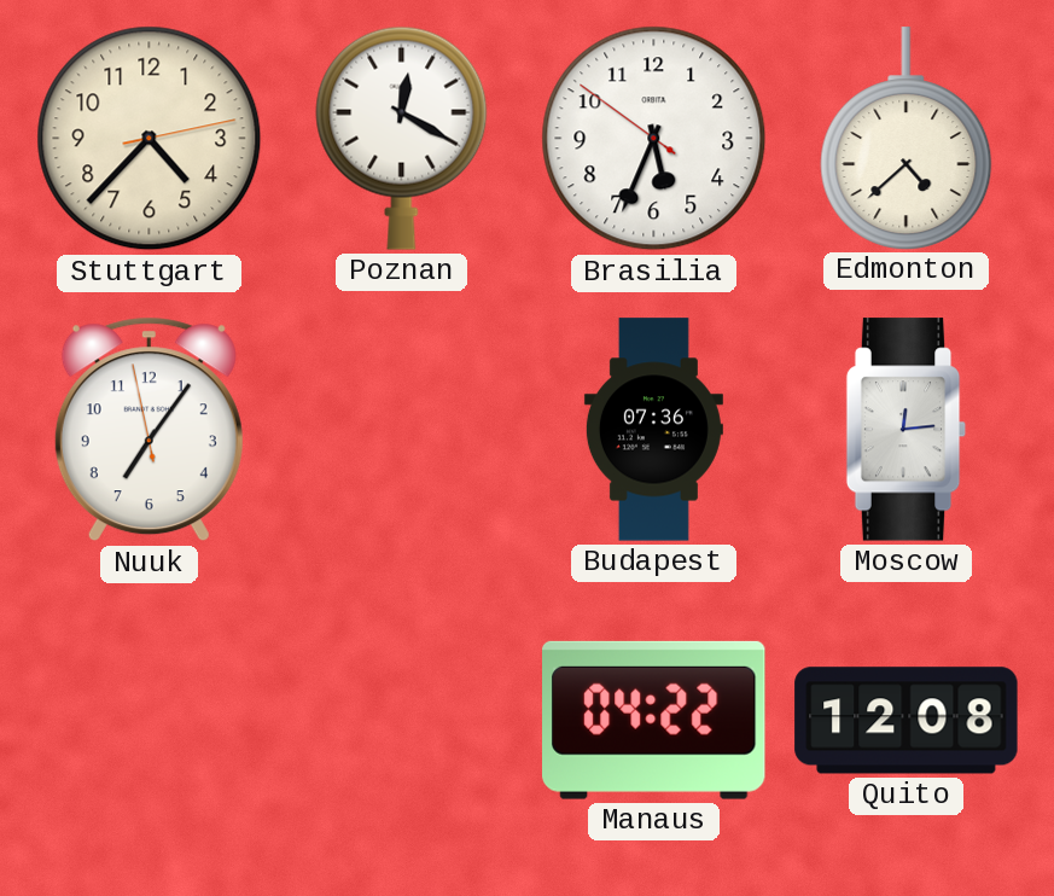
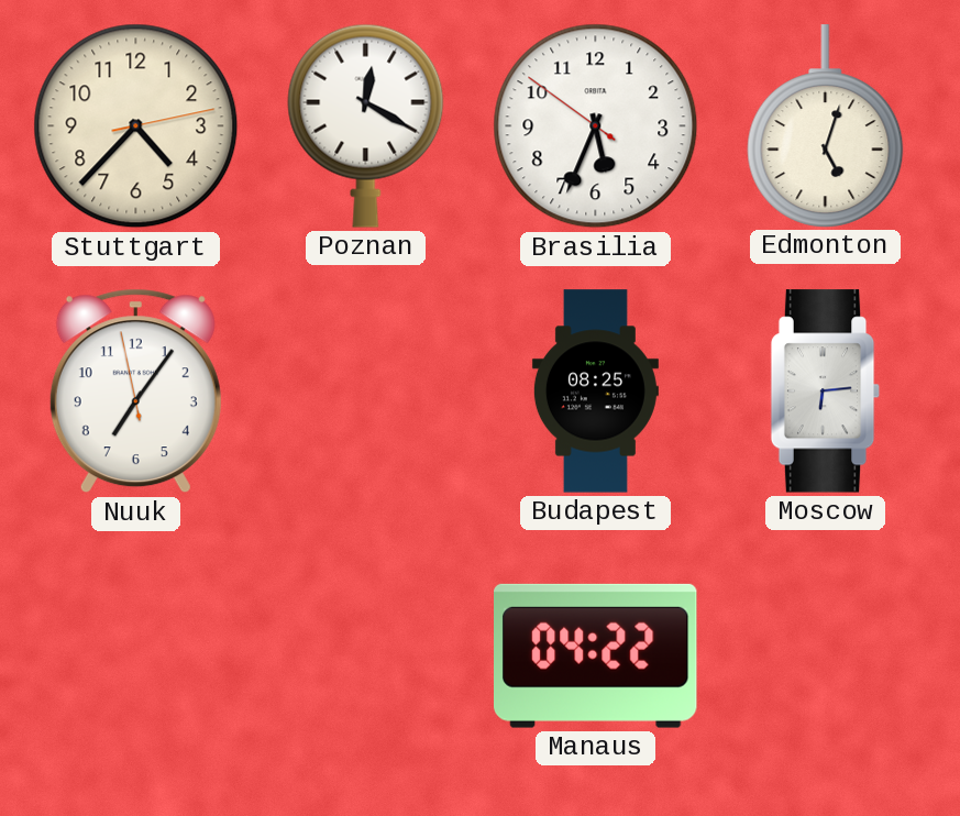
Edmonton: 4:38 -> 5:03 (826, 125)
Budapest: 07:36 -> 08:25 (595, 392)
Moscow: 12:14 -> 6:14 (826, 392)
Quito: 12:08 -> none (907, 721)
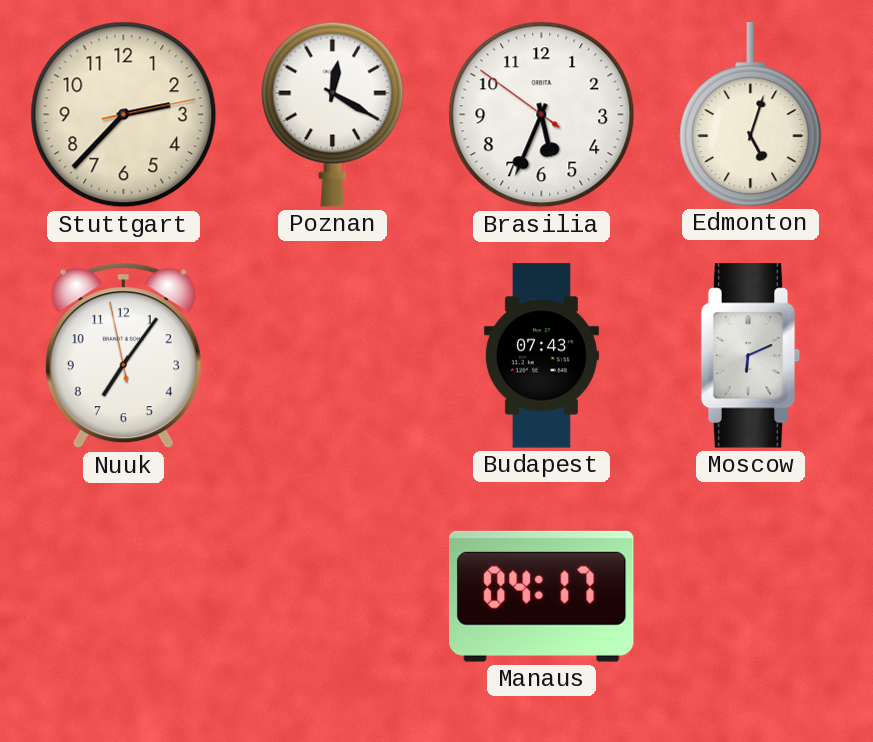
Stuttgart: 4:37 -> 2:37 (124, 115)
Budapest: 08:25 -> 07:43 (541, 356)
Moscow: 6:14 -> 6:11 (751, 356)
Manaus: 04:22 -> 04:17 (542, 596)
